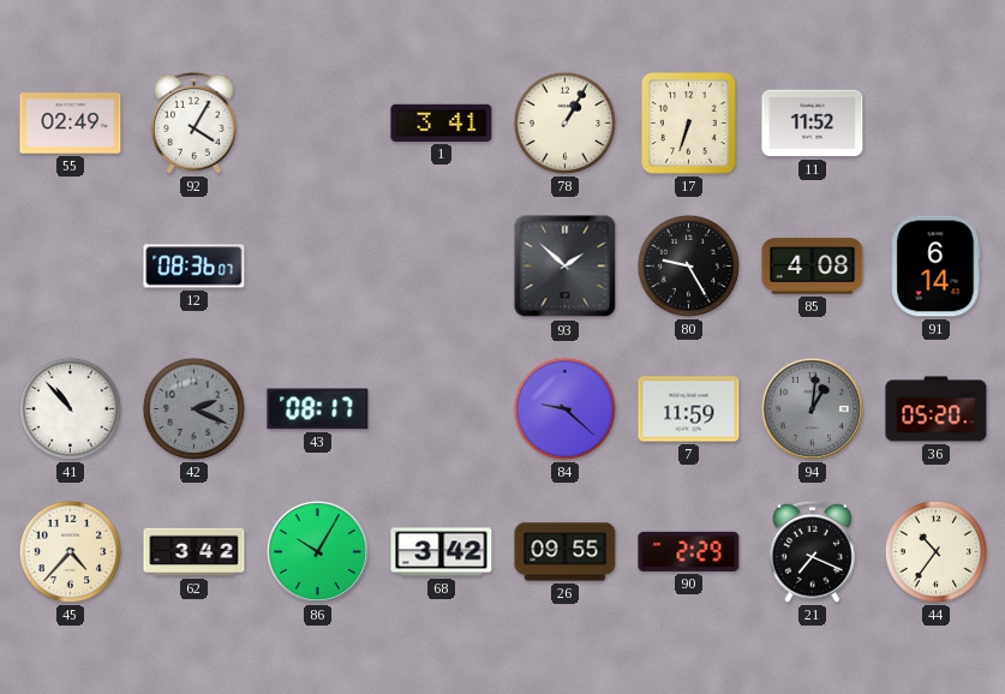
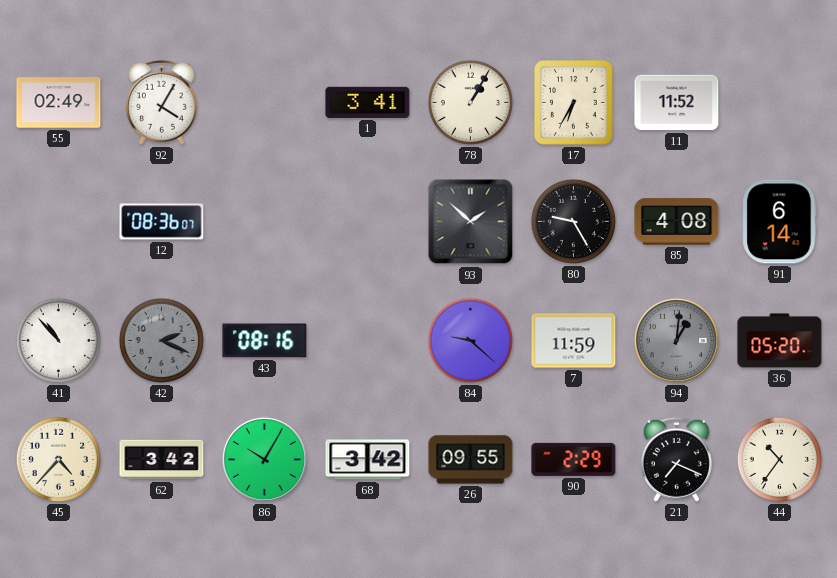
17: 6:33 -> 6:35 (573, 103)
43: 08:17 -> 08:16 (265, 341)
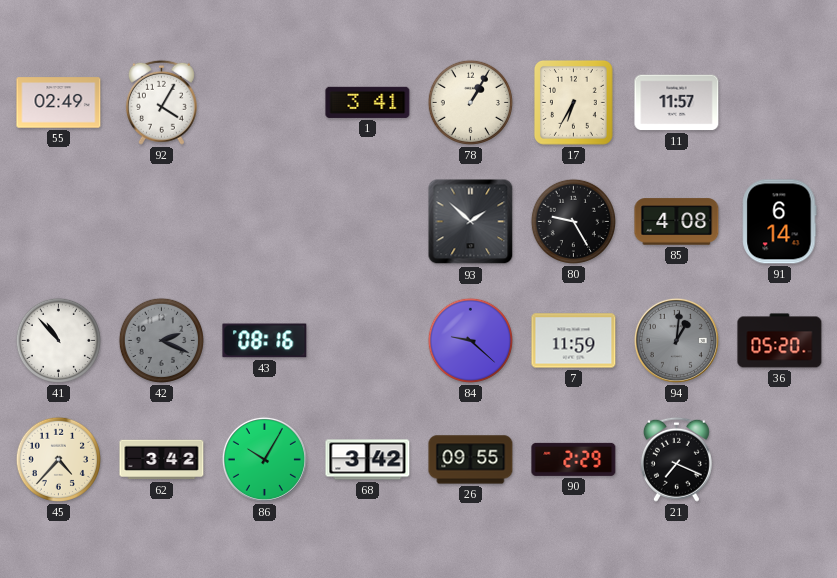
11: 11:52 -> 11:57 (677, 103)
12: 08:36 -> none (162, 222)
44: 10:36 -> none (779, 459)
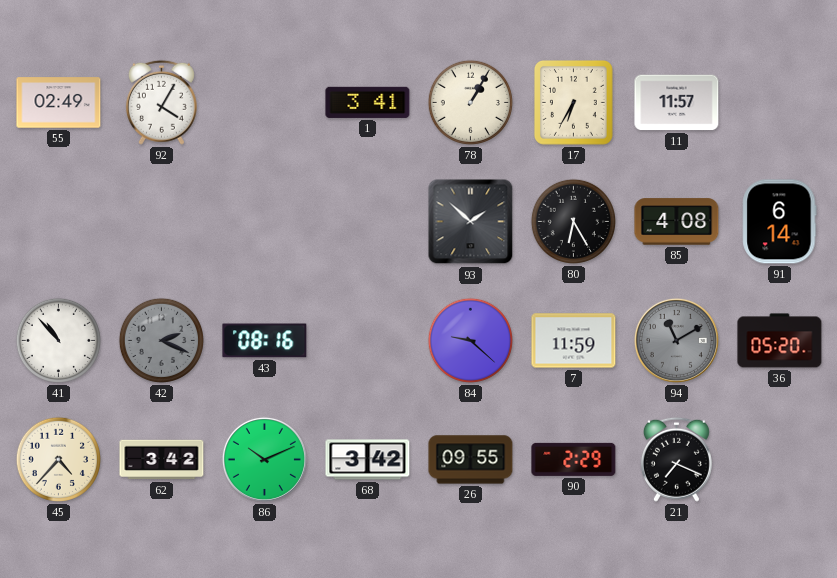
80: 9:25 -> 6:25 (573, 221)
94: 1:01 -> 11:10 (676, 340)
86: 10:05 -> 10:11 (264, 459)
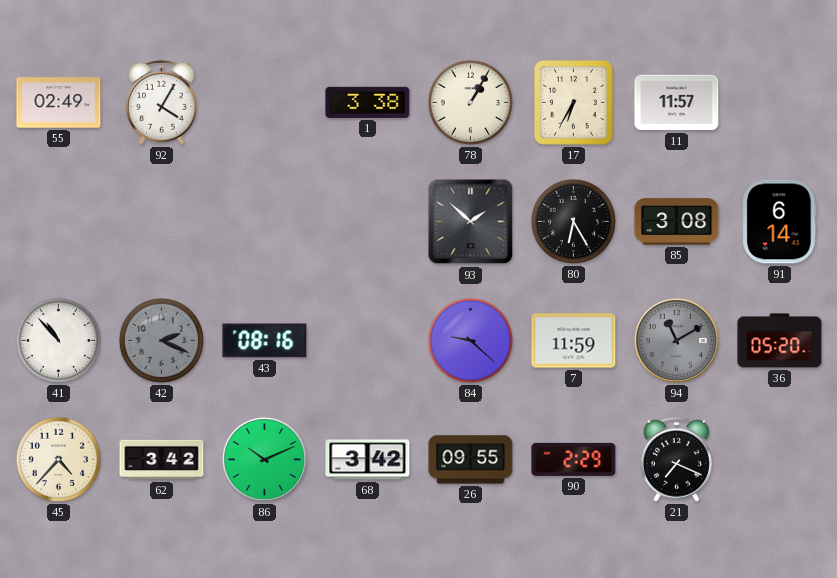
1: 3:41 -> 3:38 (368, 102)
85: 4:08 -> 3:08 (677, 222)
